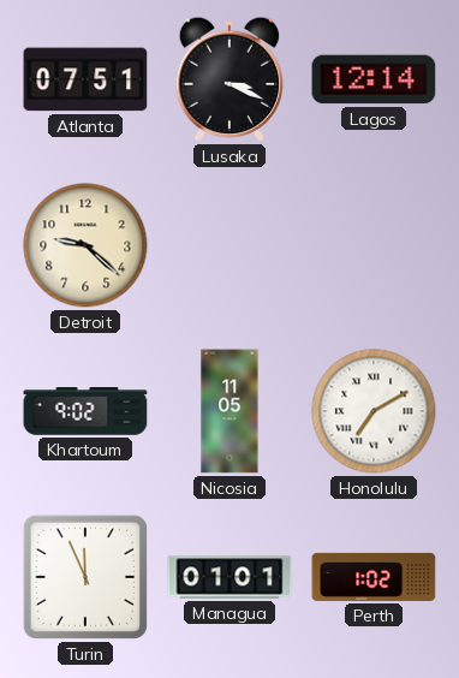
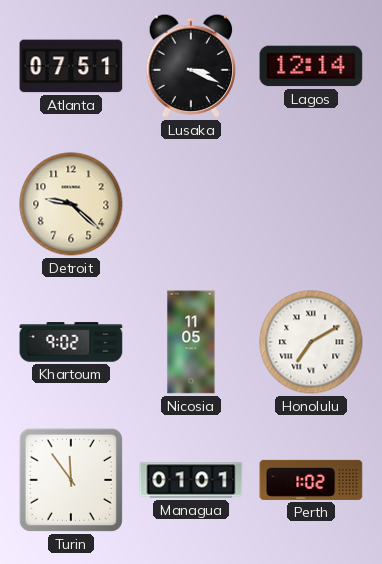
Turin: 11:56 -> 11:54 (71, 480)
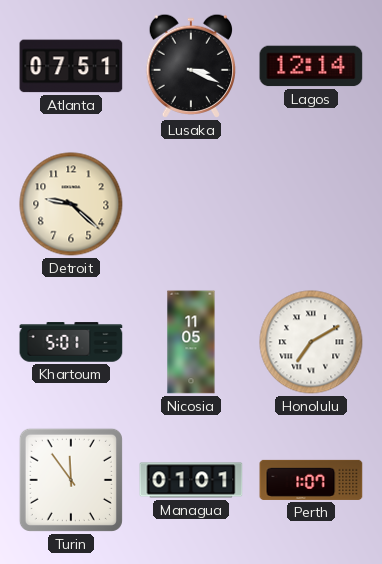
Khartoum: 9:02 -> 5:01 (71, 342)
Perth: 1:02 -> 1:07 (311, 480)
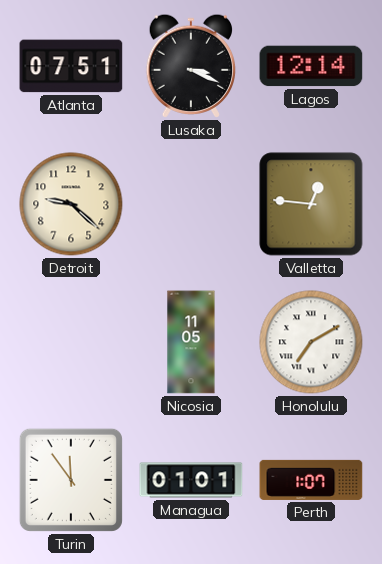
Valletta: none -> 12:46 (311, 204)
Khartoum: 5:01 -> none (71, 342)
